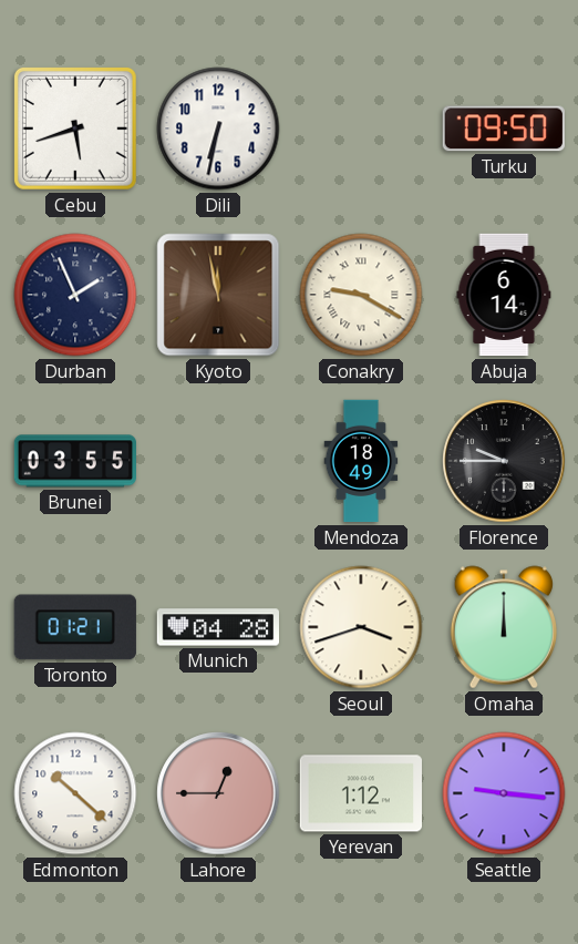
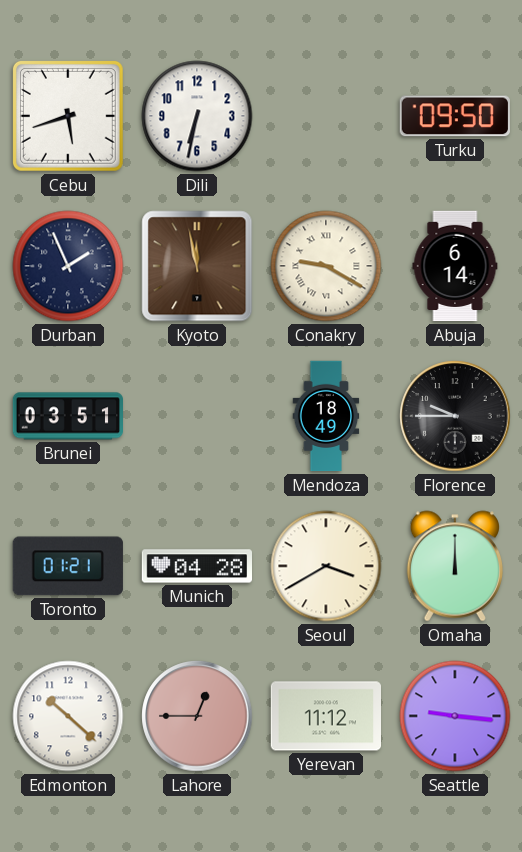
Brunei: 03:55 -> 03:51 (67, 416)
Seoul: 3:42 -> 3:40 (326, 566)
Yerevan: 1:12 -> 11:12 (325, 716)
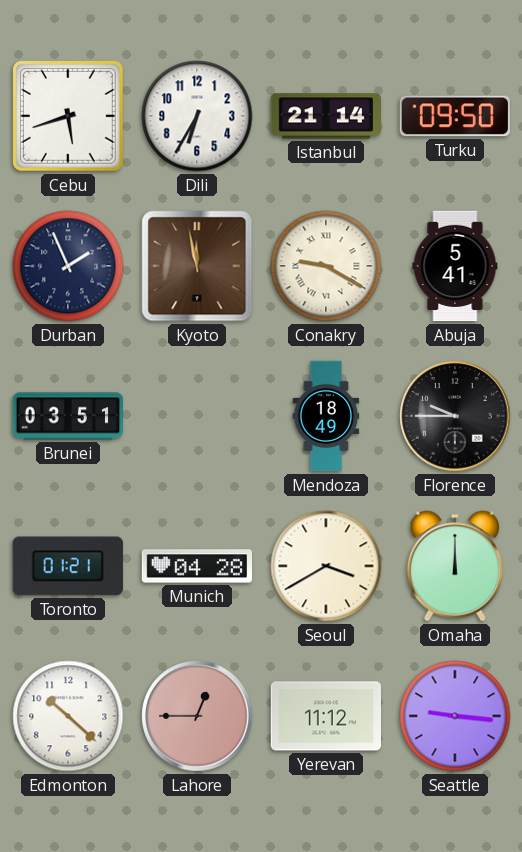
Dili: 6:32 -> 6:35 (197, 116)
Istanbul: none -> 21:14 (325, 116)
Abuja: 6:14 -> 5:41 (455, 266)
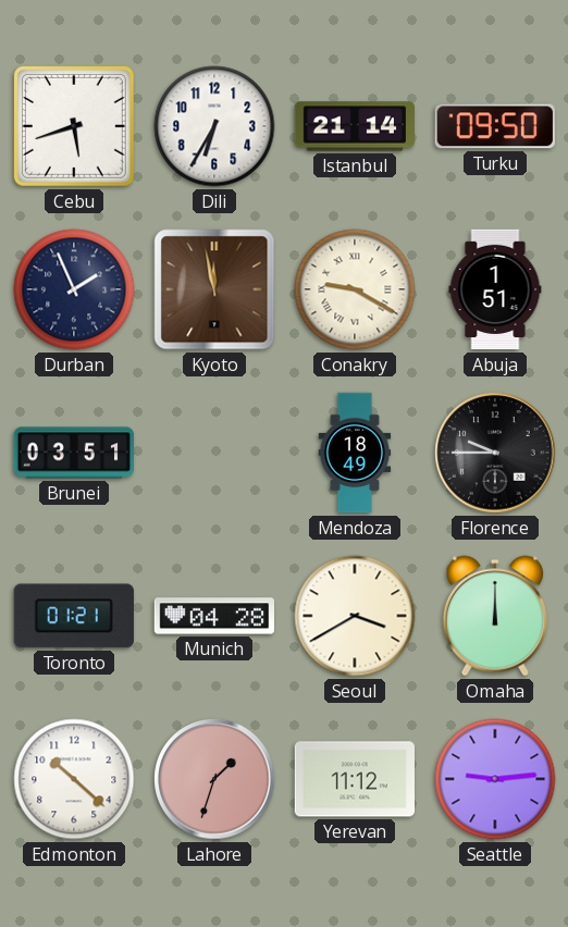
Abuja: 5:41 -> 1:51 (495, 289)
Lahore: 12:45 -> 1:33 (214, 779)
Seattle: 9:16 -> 9:14 (495, 779)
